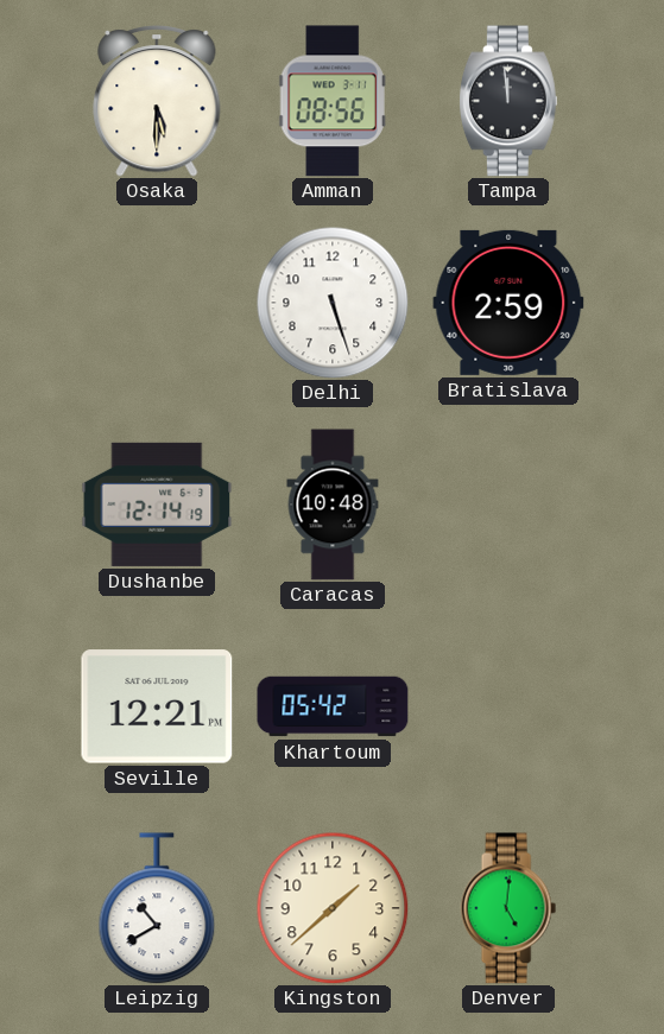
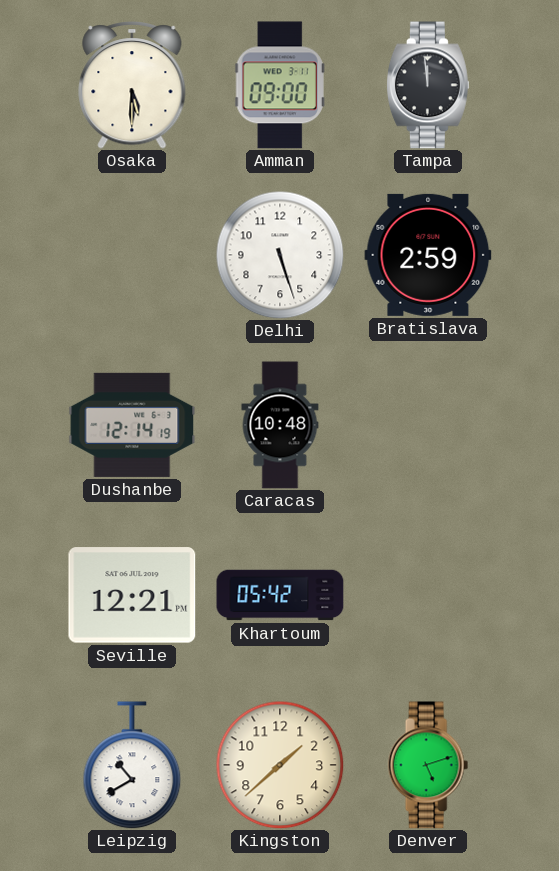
Amman: 08:56 -> 09:00 (280, 85)
Denver: 5:01 -> 5:12 (428, 765)
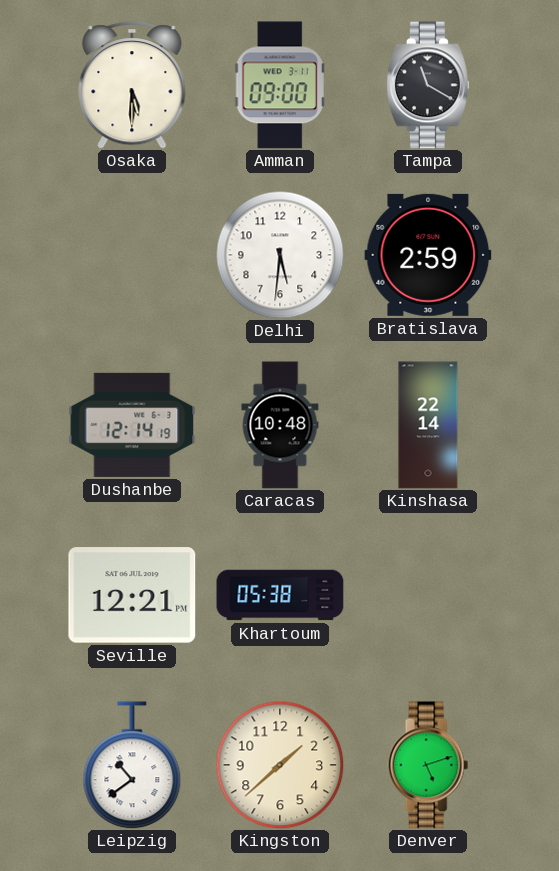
Tampa: 11:59 -> 11:20 (428, 85)
Delhi: 5:27 -> 5:31 (280, 255)
Kinshasa: none -> 22:14 (428, 425)
Khartoum: 05:42 -> 05:38 (280, 595)
Leipzig: 10:40 -> 10:39 (132, 765)
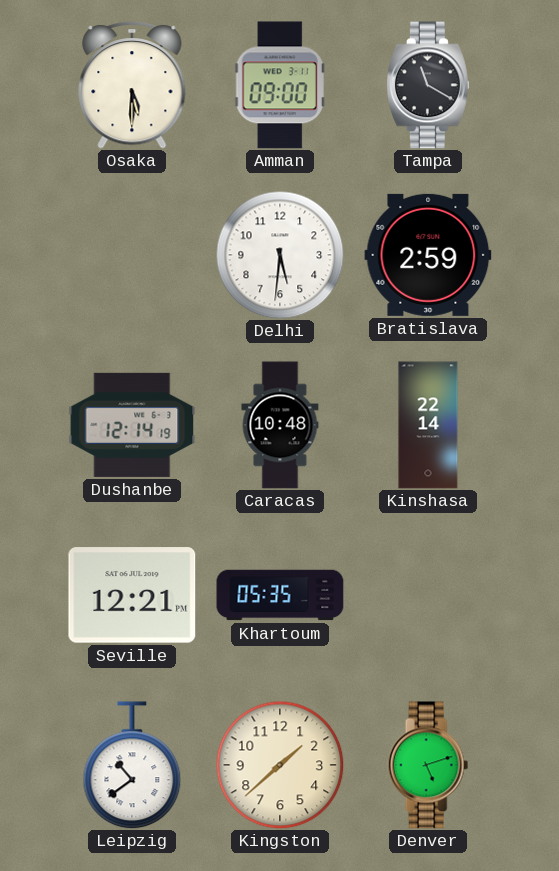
Khartoum: 05:38 -> 05:35 (280, 595)
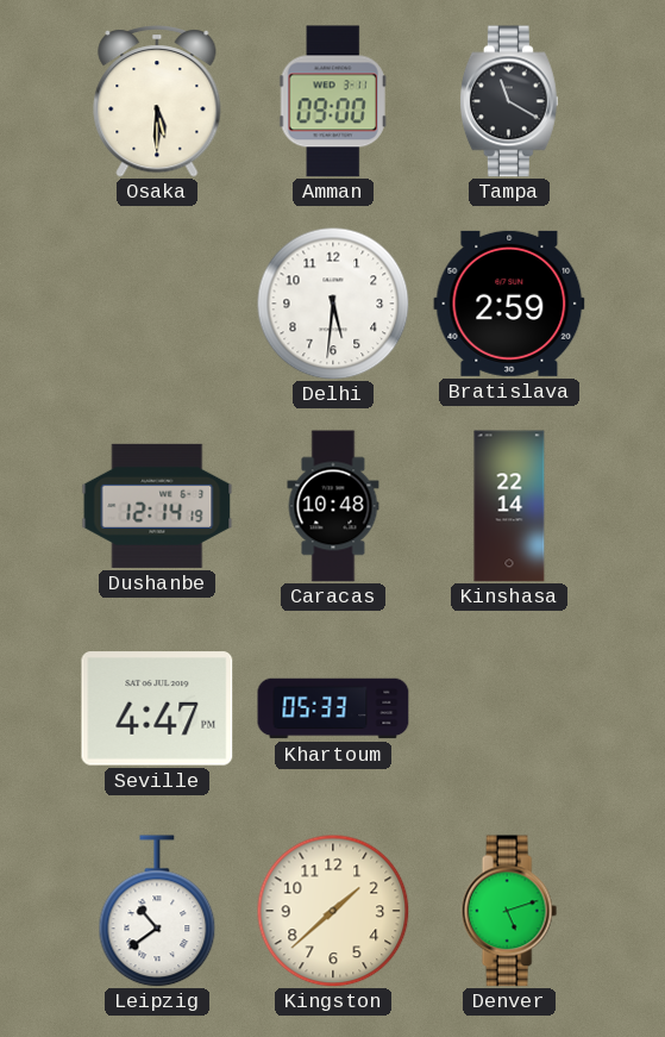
Seville: 12:21 -> 4:47 (157, 708)
Khartoum: 05:35 -> 05:33 (333, 708)
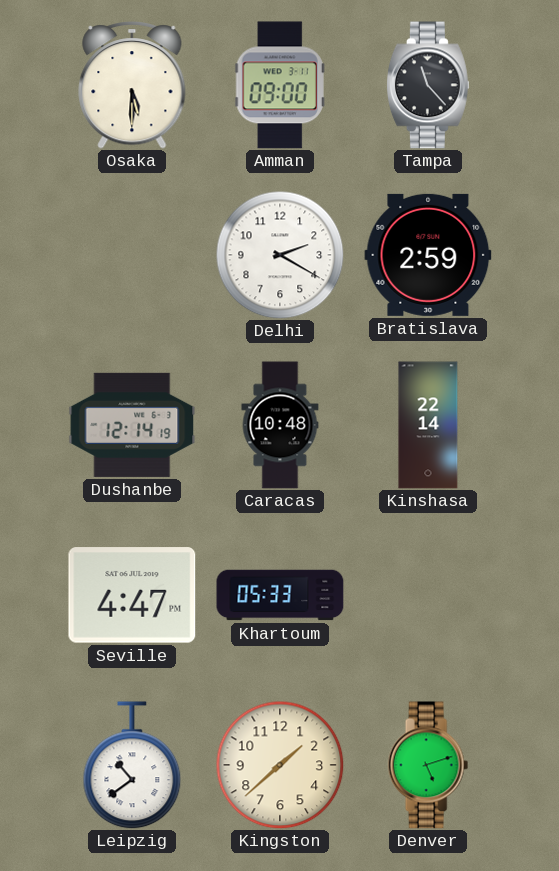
Tampa: 11:20 -> 11:23 (428, 85)
Delhi: 5:31 -> 2:20 (280, 255)
